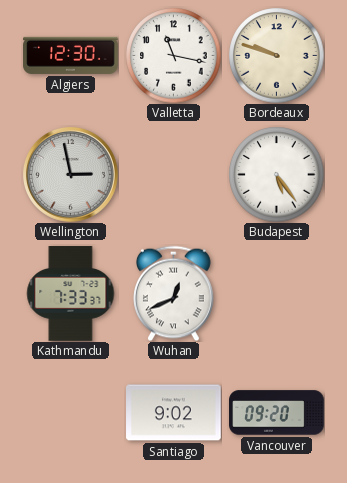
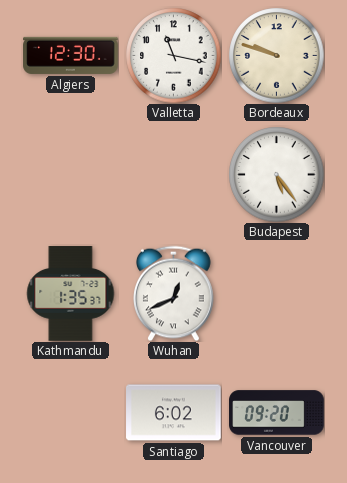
Wellington: 2:58 -> none (71, 175)
Kathmandu: 7:33 -> 1:35 (71, 294)
Santiago: 9:02 -> 6:02 (174, 413)
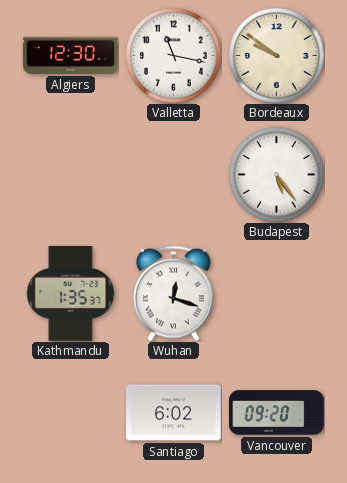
Bordeaux: 9:48 -> 9:51 (276, 55)
Wuhan: 12:41 -> 12:18 (174, 293)
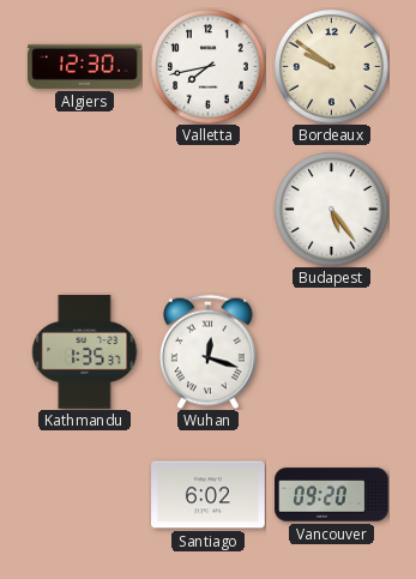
Valletta: 11:17 -> 7:43 (207, 66)
